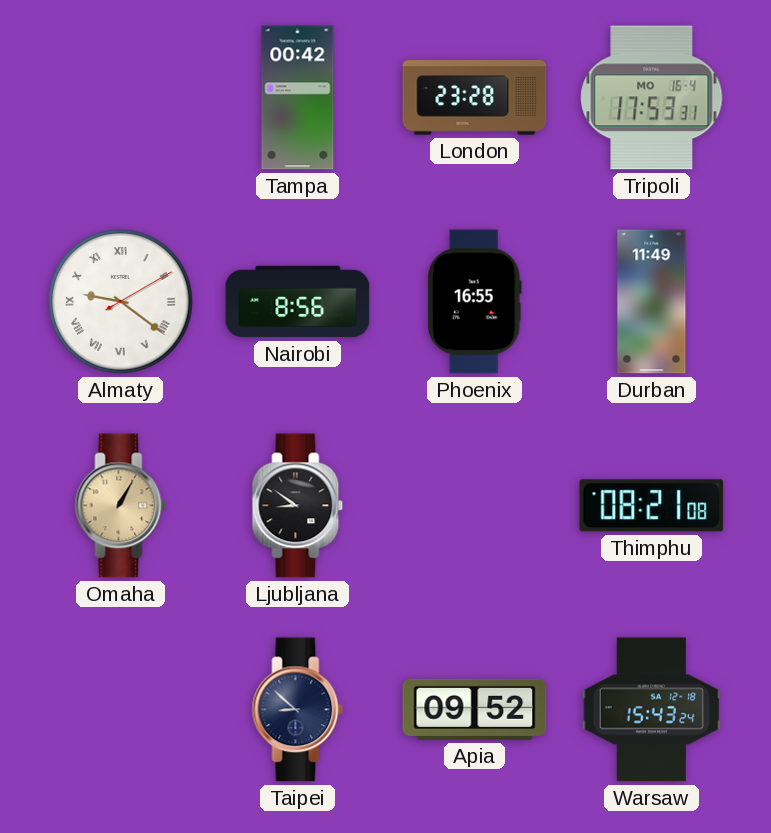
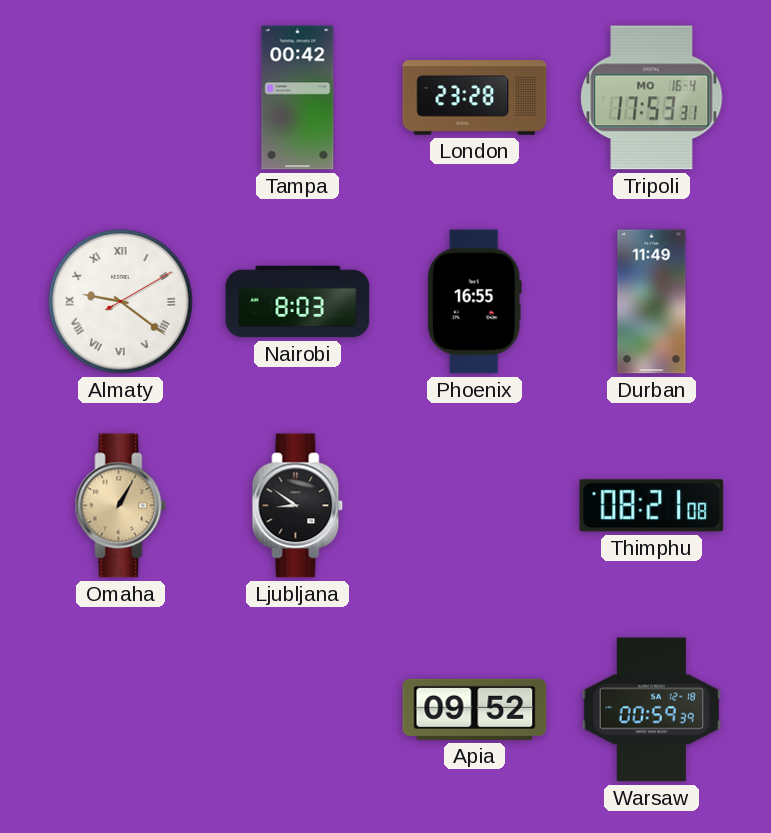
Nairobi: 8:56 -> 8:03 (298, 302)
Taipei: 8:52 -> none (298, 710)
Warsaw: 15:43 -> 00:59 (652, 710)
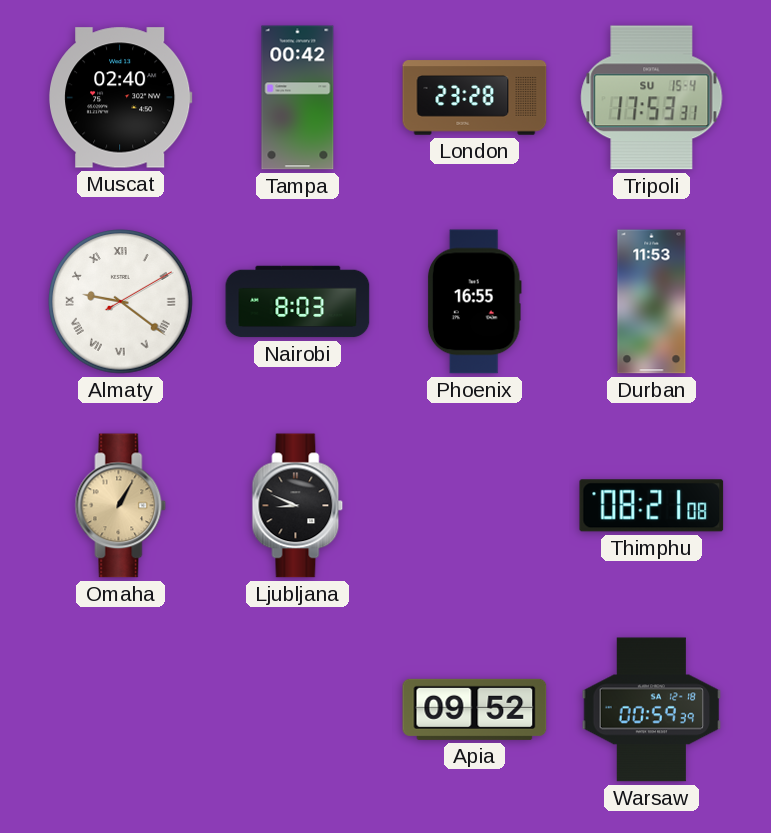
Muscat: none -> 02:40 (121, 98)
Tripoli date: MO 16-4 -> SU 15-4 (652, 98)
Durban: 11:49 -> 11:53 (652, 302)
Ljubljana: 8:51 -> 8:49 (298, 506)
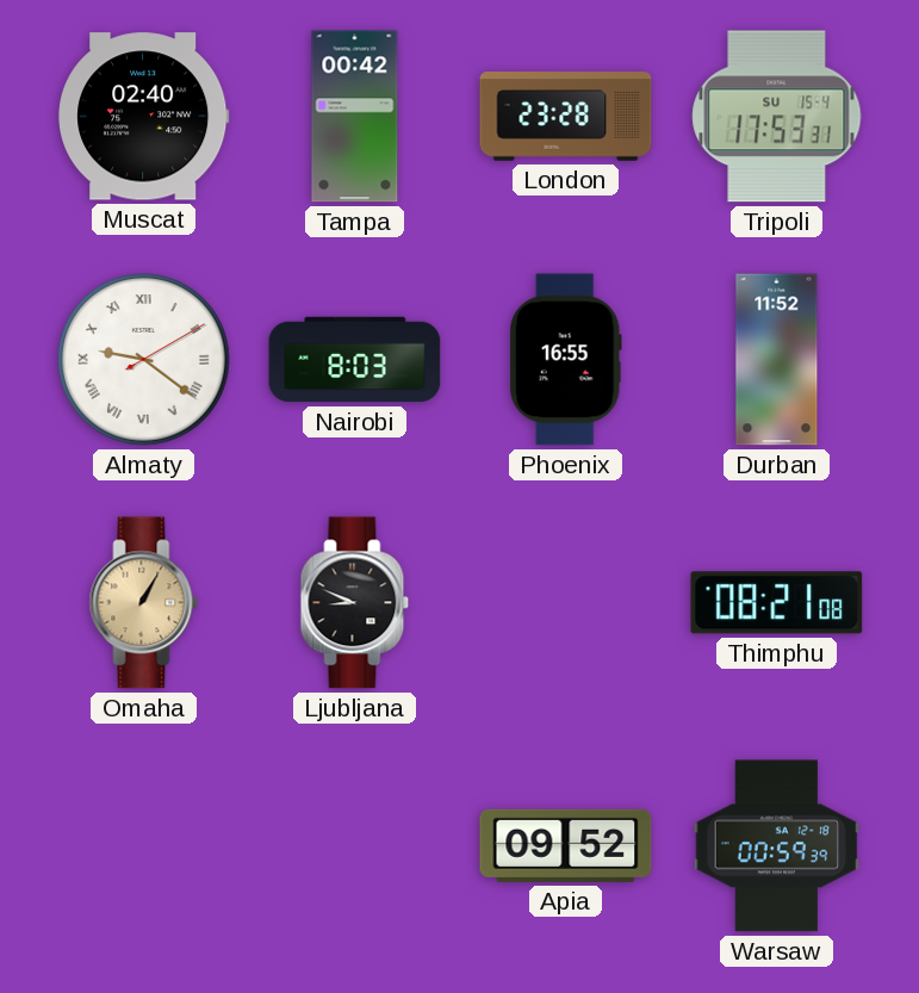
Durban: 11:53 -> 11:52 (777, 360)
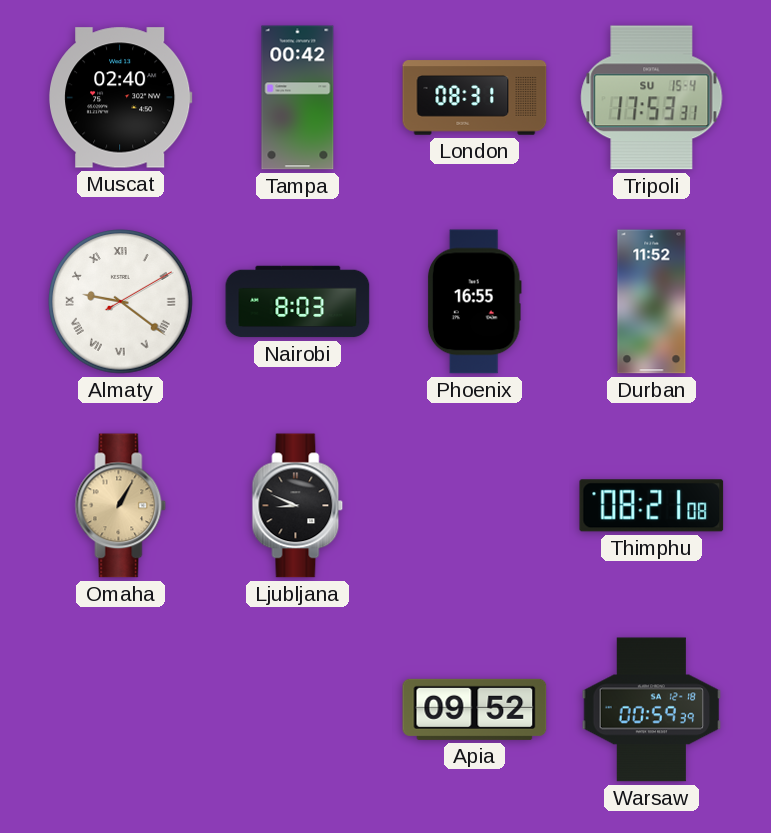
London: 23:28 -> 08:31 (475, 98)
